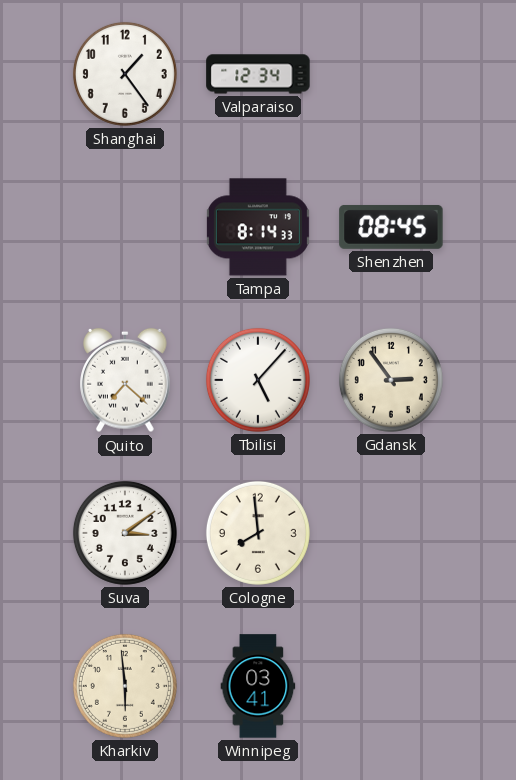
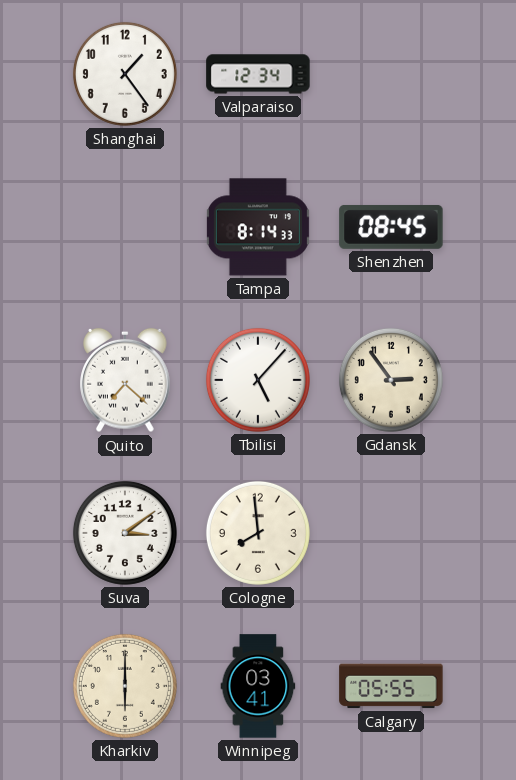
Kharkiv: 5:59 -> 6:00 (125, 686)
Calgary: none -> 05:55 (391, 686)
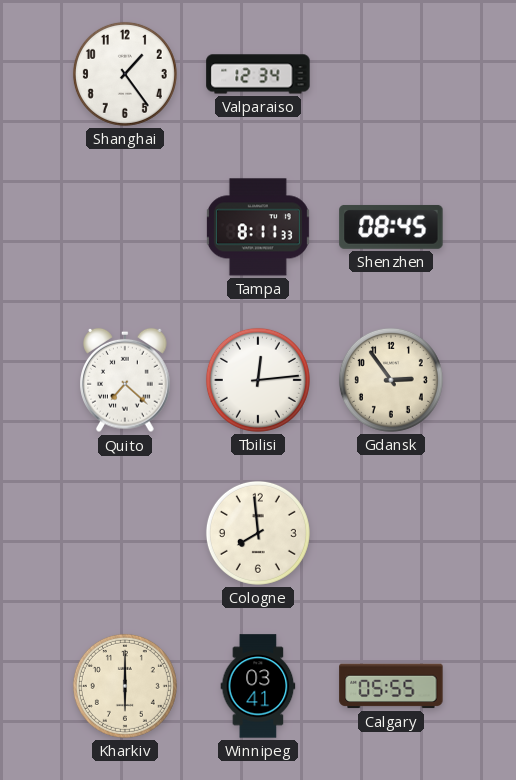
Tampa: 8:14 -> 8:11 (258, 227)
Tbilisi: 5:07 -> 12:14 (258, 380)
Suva: 3:09 -> none (125, 533)
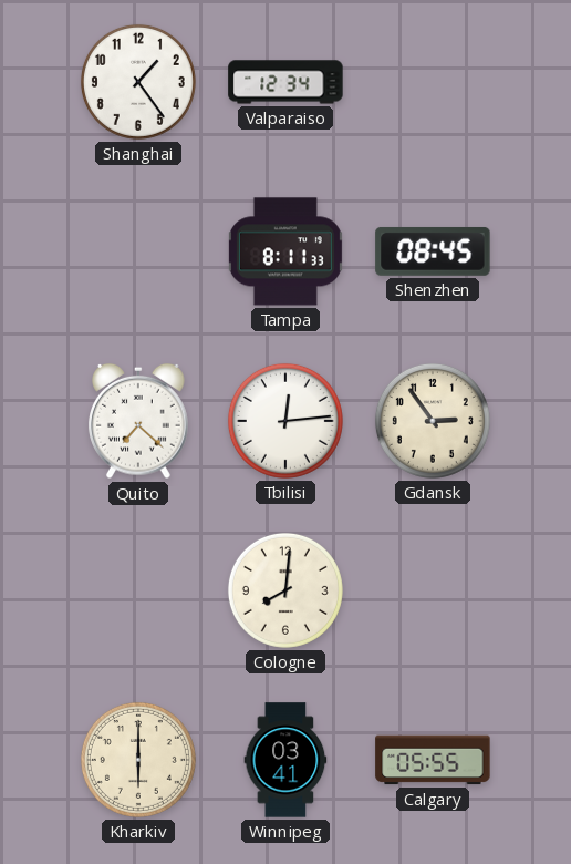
Cologne: 7:59 -> 8:01 (285, 590)
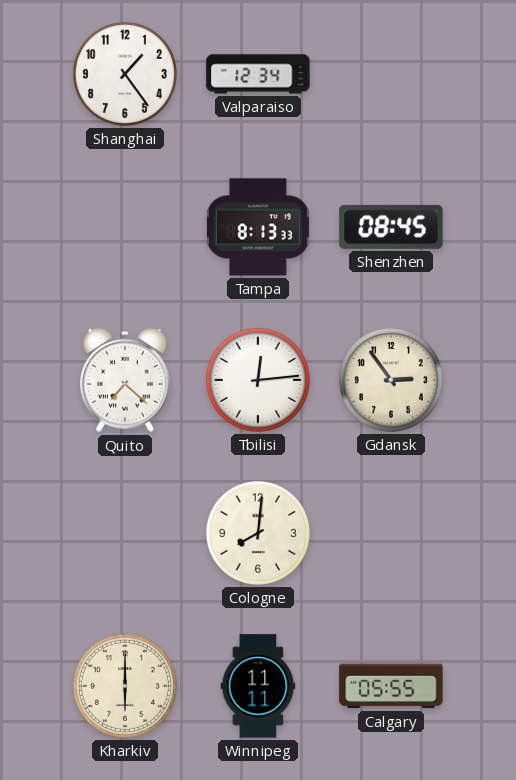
Tampa: 8:11 -> 8:13 (258, 227)
Winnipeg: 03:41 -> 11:11 (258, 686)
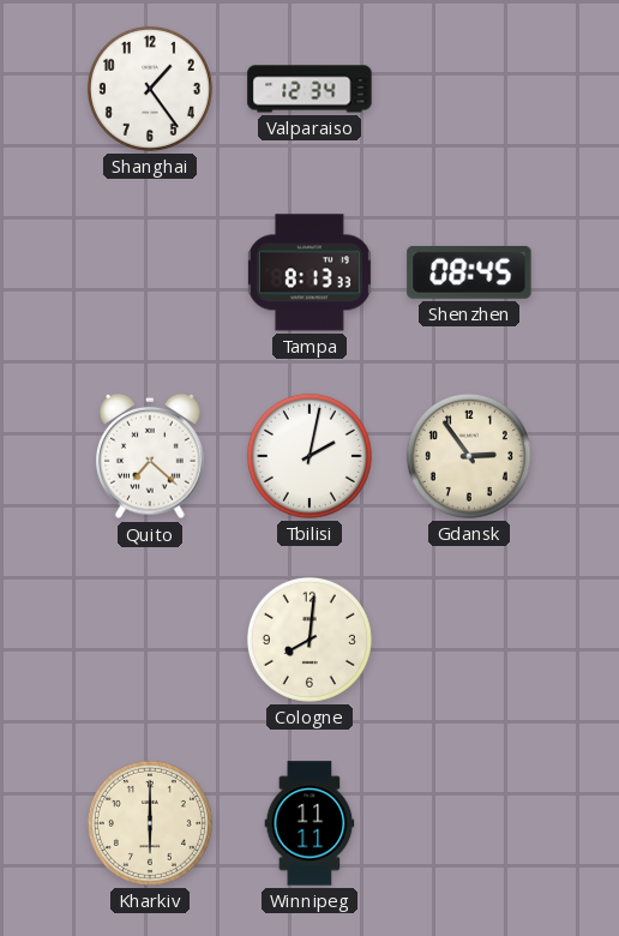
Tbilisi: 12:14 -> 2:02 (309, 456)
Calgary: 05:55 -> none (391, 686)
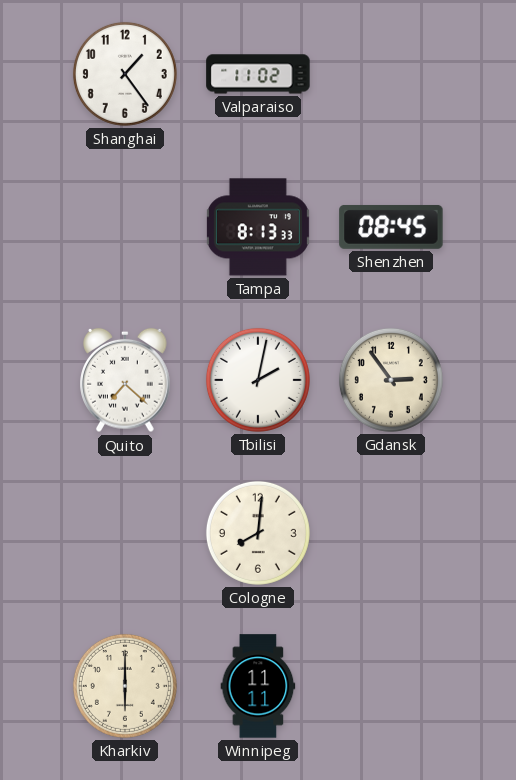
Valparaiso: 12:34 -> 11:02 (258, 74)
